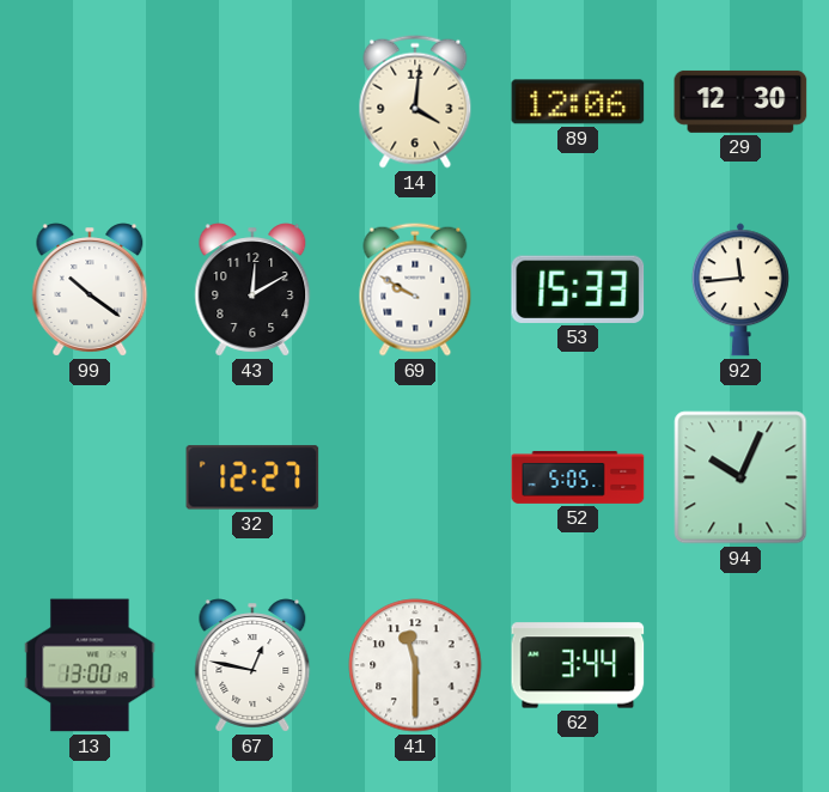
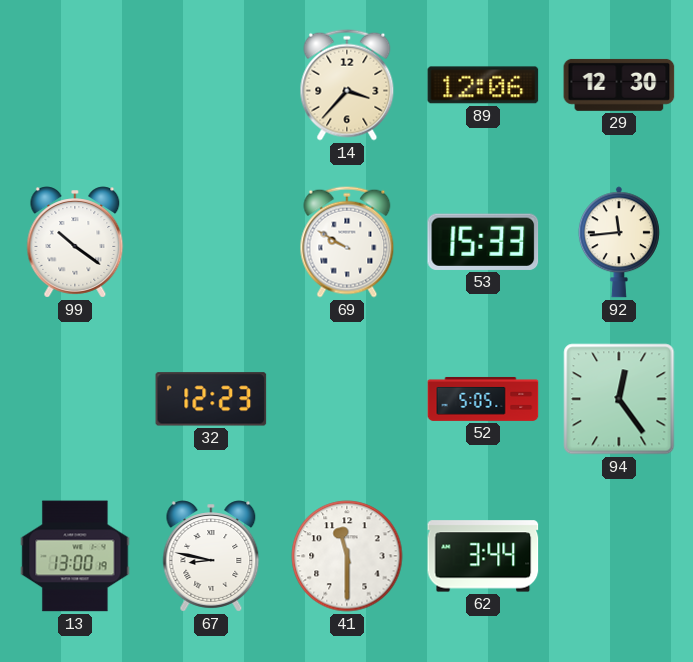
14: 4:01 -> 3:37 (347, 85)
43: 12:10 -> none (252, 290)
32: 12:27 -> 12:23 (211, 399)
94: 10:04 -> 12:24 (619, 399)
67: 12:47 -> 8:47 (211, 556)
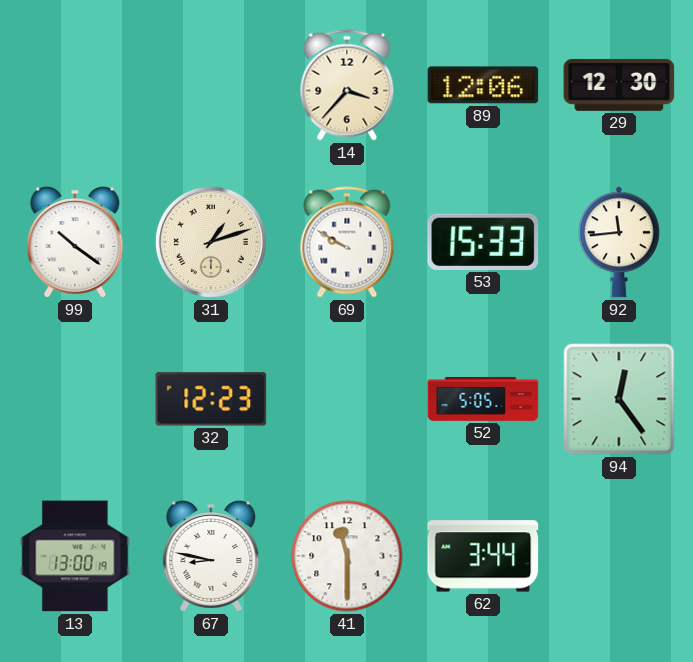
31: none -> 1:12 (211, 242)
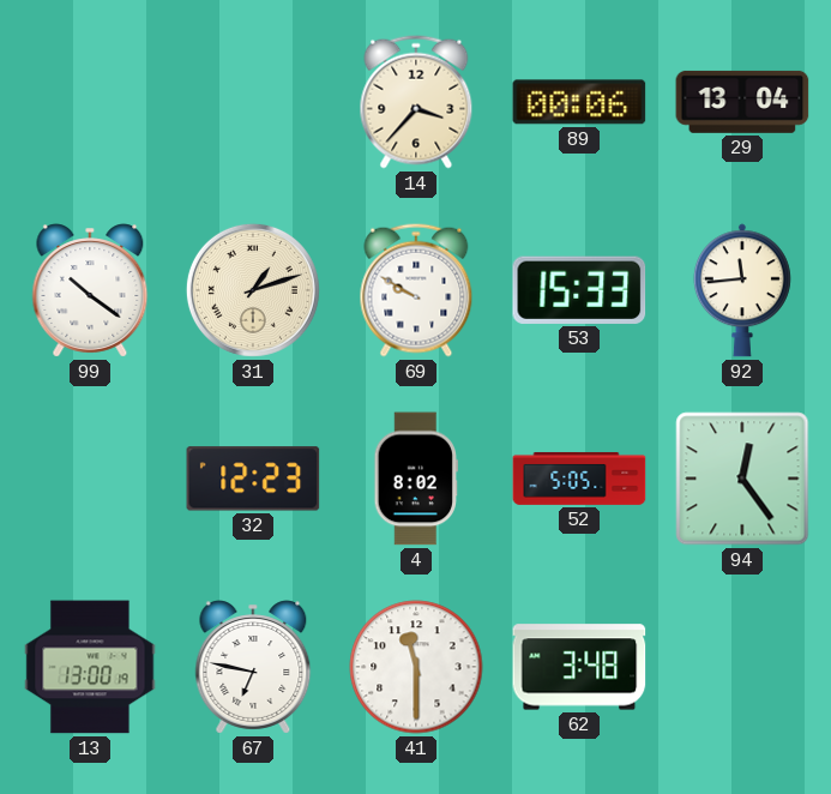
89: 12:06 -> 00:06 (579, 102)
29: 12:30 -> 13:04 (742, 102)
4: none -> 8:02 (415, 479)
67: 8:47 -> 6:47 (253, 667)
62: 3:44 -> 3:48 (579, 667)
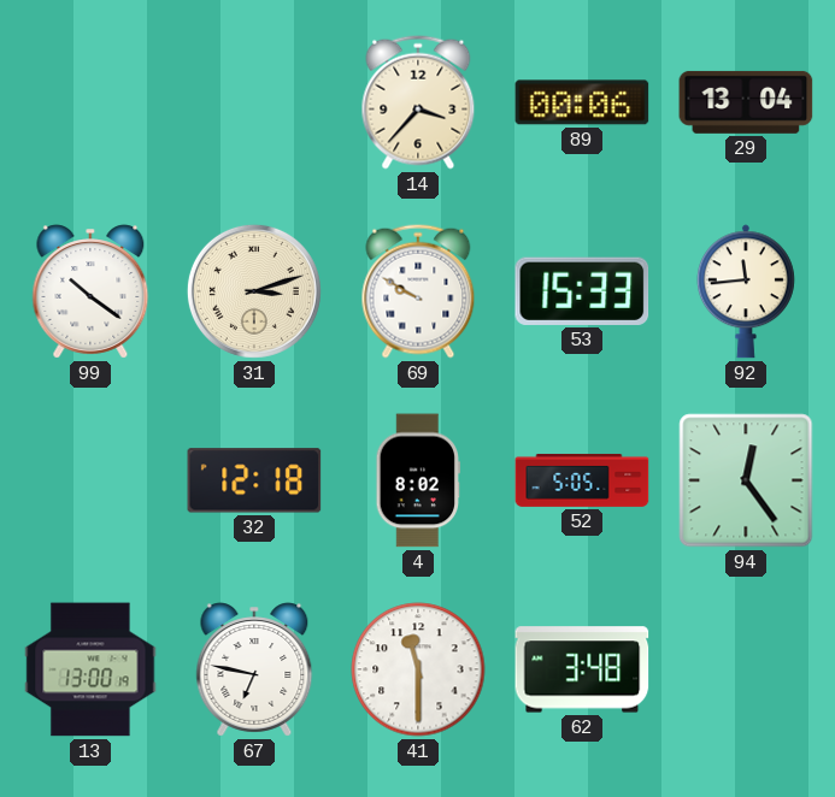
31: 1:12 -> 3:12 (254, 291)
32: 12:23 -> 12:18 (254, 480)
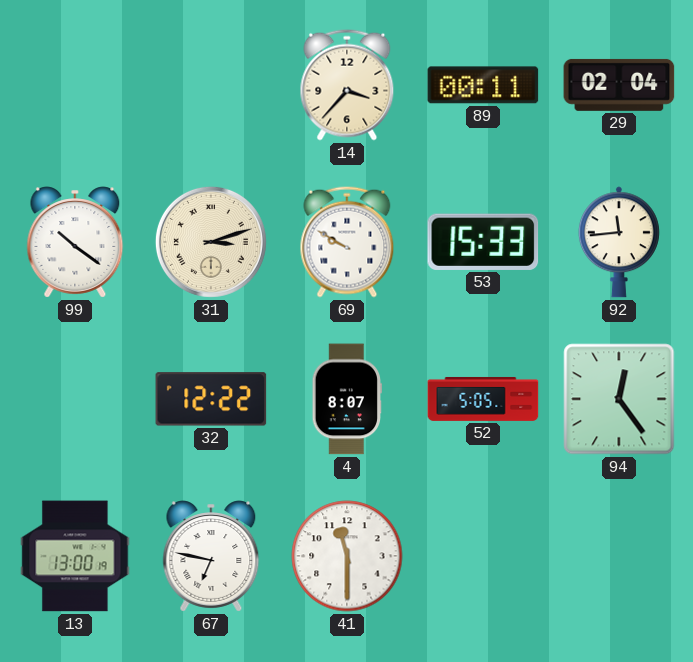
89: 00:06 -> 00:11 (483, 85)
29: 13:04 -> 02:04 (619, 85)
32: 12:18 -> 12:22 (211, 399)
4: 8:02 -> 8:07 (346, 399)
62: 3:48 -> none (582, 669)
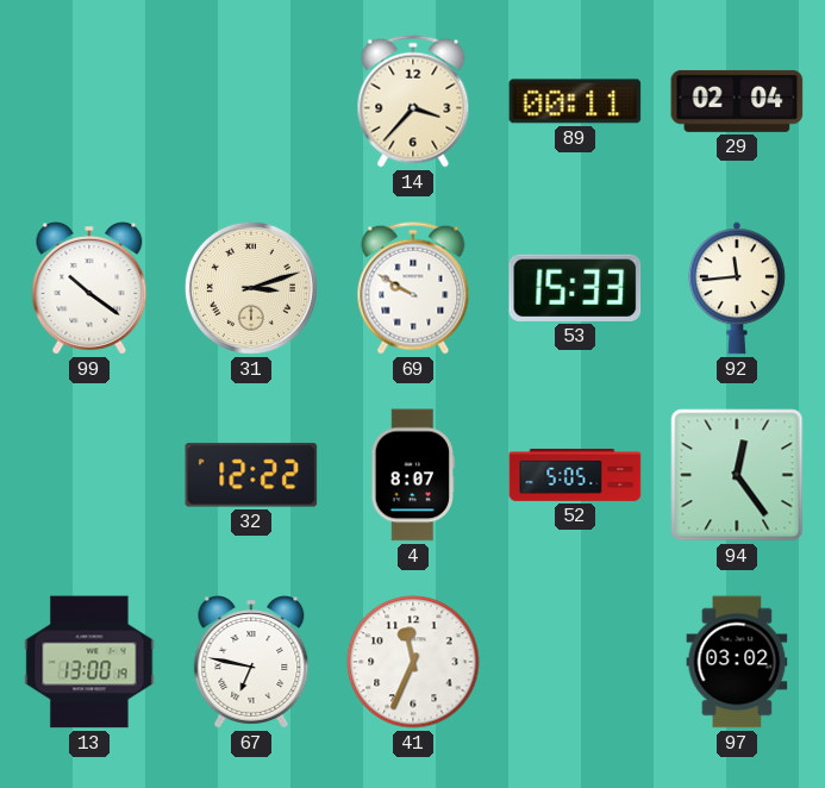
41: 11:30 -> 11:34 (413, 662)
97: none -> 03:02 (737, 662)
